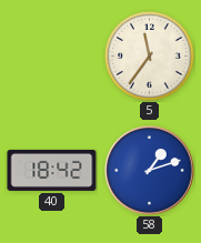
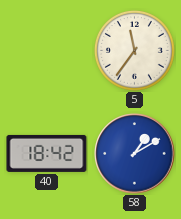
58: 1:12 -> 1:10 (135, 154)
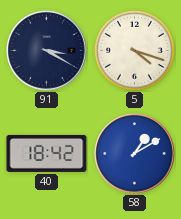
91: none -> 3:20 (47, 51)
5: 11:36 -> 4:18 (134, 50)
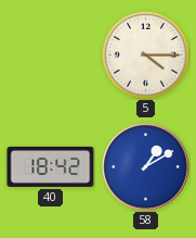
91: 3:20 -> none (47, 51)
5: 4:18 -> 4:15 (145, 54)
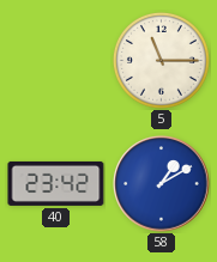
5: 4:15 -> 11:15 (161, 60)
40: 18:42 -> 23:42 (56, 183)
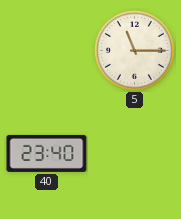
40: 23:42 -> 23:40 (47, 153)
58: 1:10 -> none (162, 184)
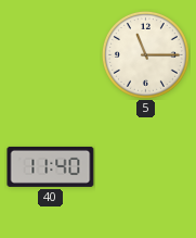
40: 23:40 -> 11:40 (51, 166)
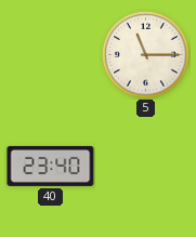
40: 11:40 -> 23:40 (51, 166)
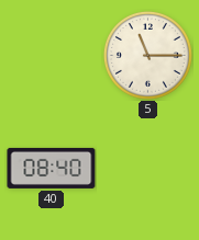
40: 23:40 -> 08:40 (52, 168)
